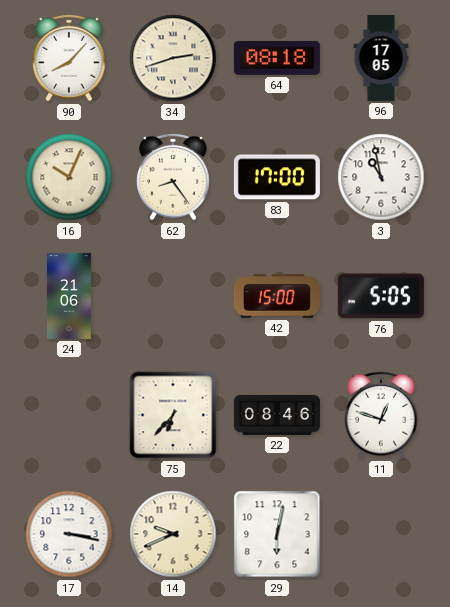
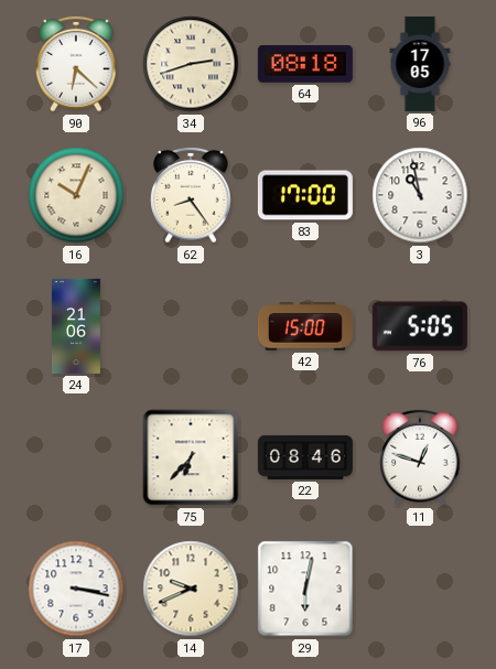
90: 8:07 -> 6:22 (76, 64)
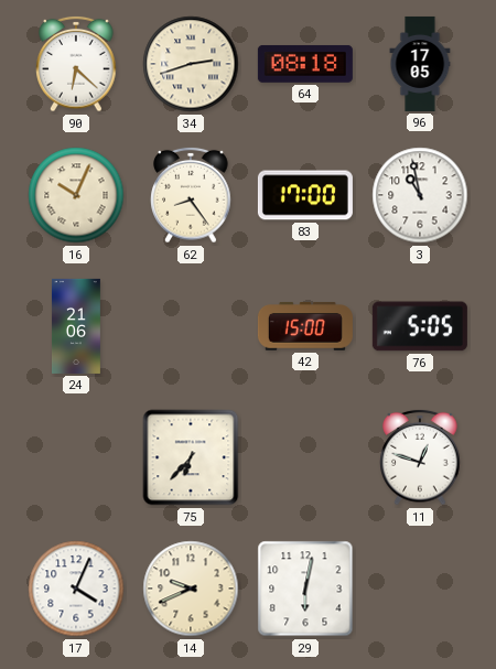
22: 08:46 -> none (305, 457)
17: 3:17 -> 4:04 (76, 589)
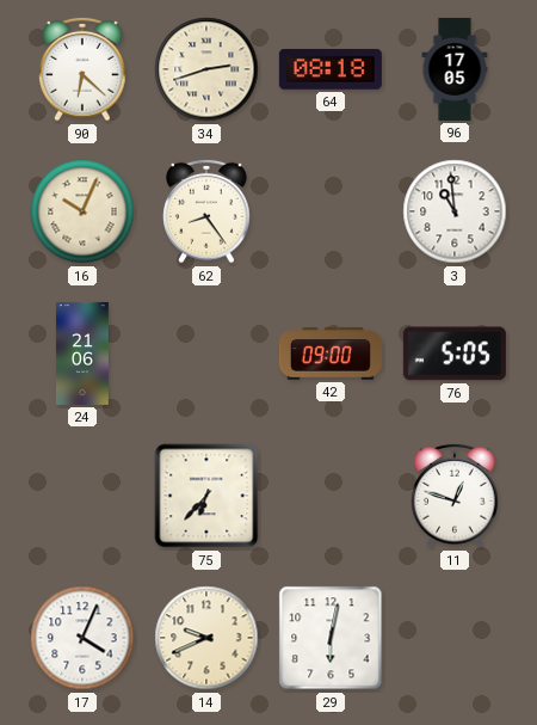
83: 17:00 -> none (305, 195)
3: 10:58 -> 10:59 (455, 211)
42: 15:00 -> 09:00 (331, 354)
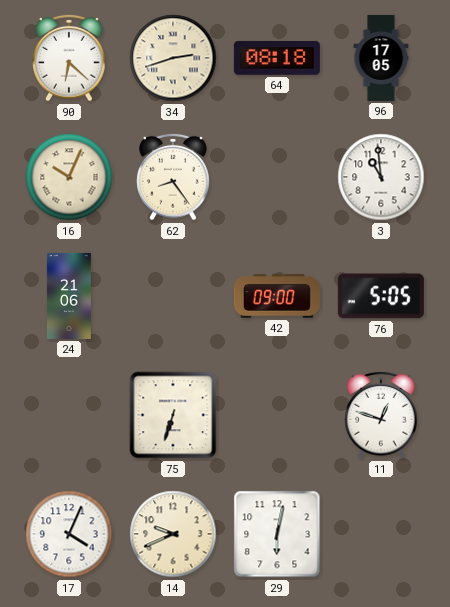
75: 6:37 -> 6:33 (173, 415)
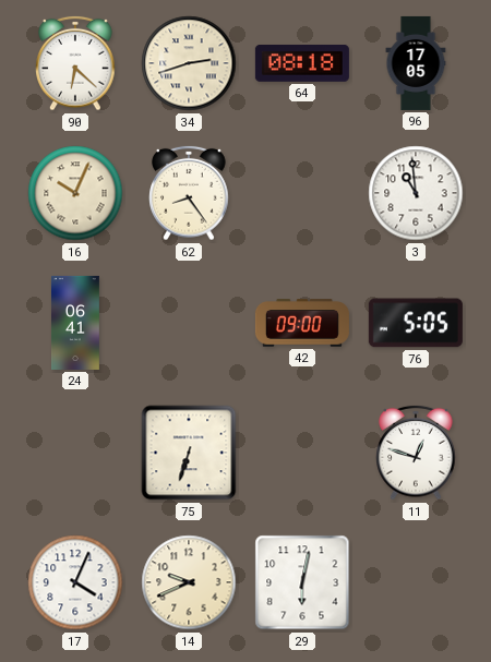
24: 21:06 -> 06:41 (76, 323)
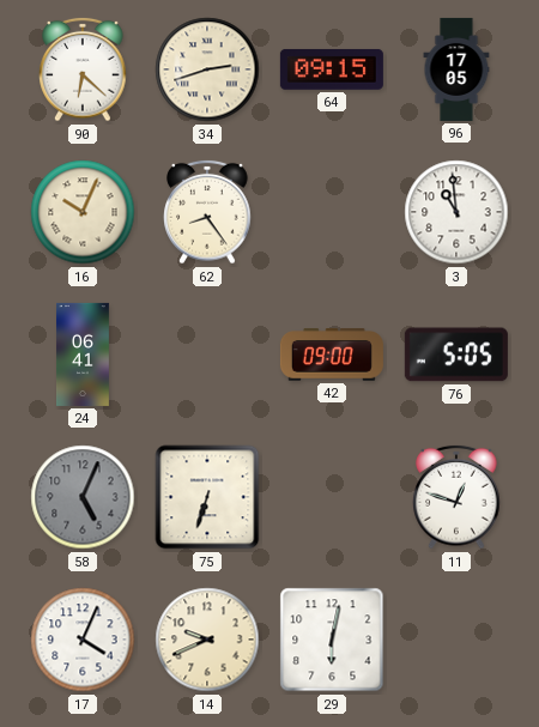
64: 08:18 -> 09:15 (332, 69)
58: none -> 5:04 (83, 497)
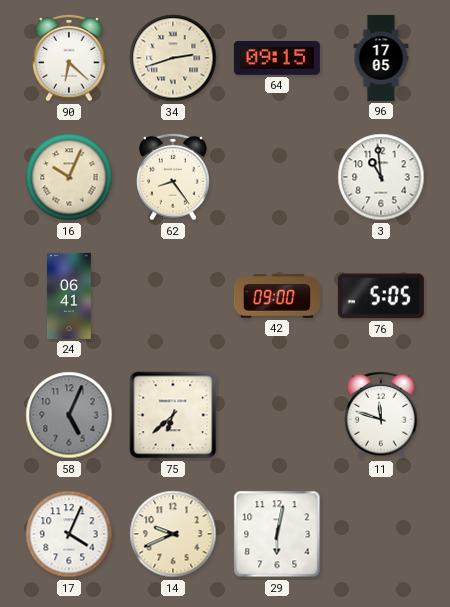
75: 6:33 -> 6:38 (173, 415)
11: 12:48 -> 11:48 (381, 415)
